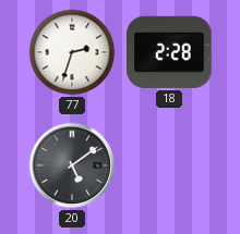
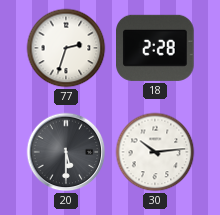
20: 5:09 -> 5:30 (66, 152)
30: none -> 10:14 (155, 152)
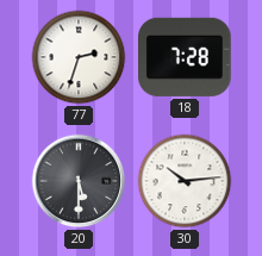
18: 2:28 -> 7:28 (186, 57)
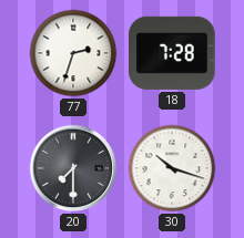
20: 5:30 -> 7:30 (73, 168)
30: 10:14 -> 10:18 (172, 168)
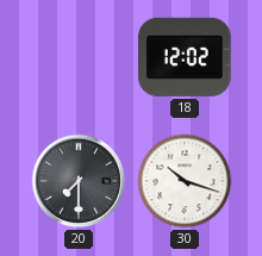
77: 2:33 -> none (73, 53)
18: 7:28 -> 12:02 (186, 57)
